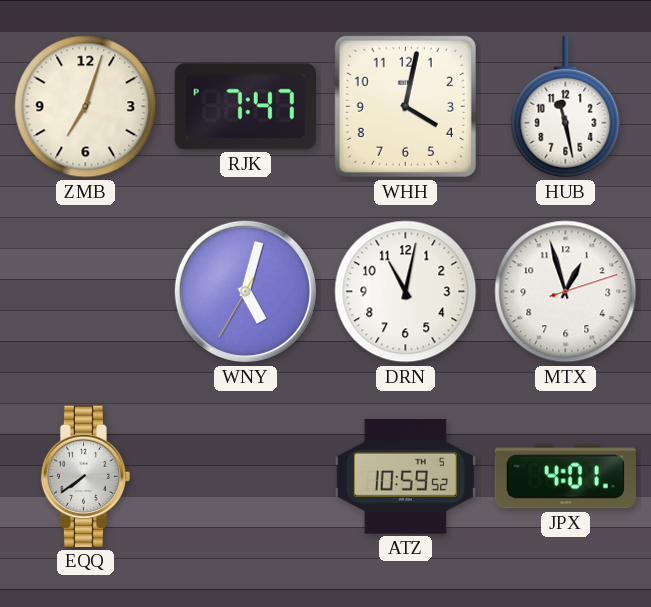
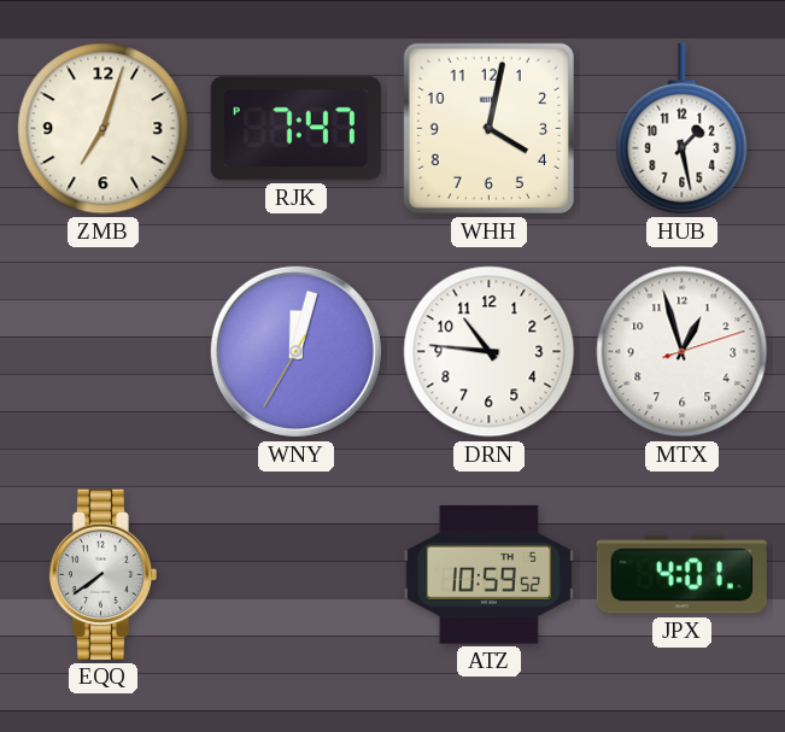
HUB: 11:28 -> 1:28 (683, 129)
WNY: 5:02 -> 12:02 (295, 351)
DRN: 11:02 -> 10:46 (490, 352)
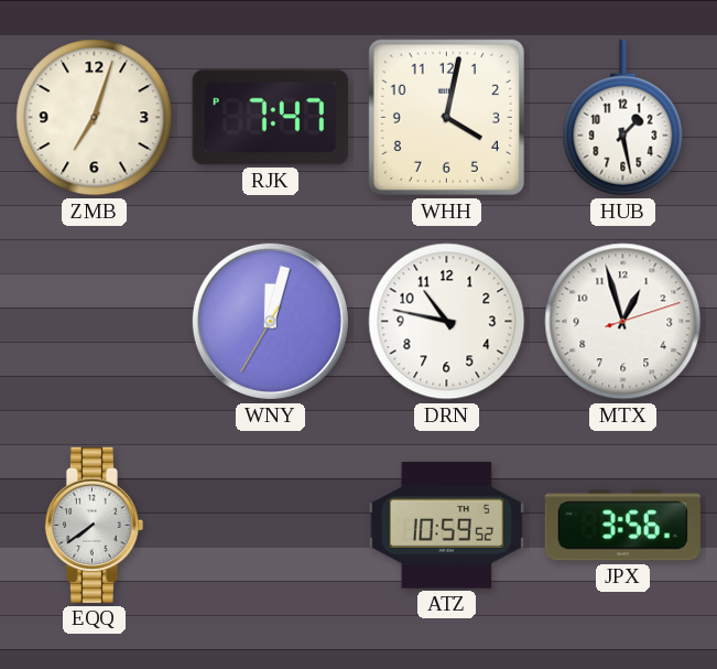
DRN: 10:46 -> 10:47 (447, 322)
JPX: 4:01 -> 3:56 (622, 526)
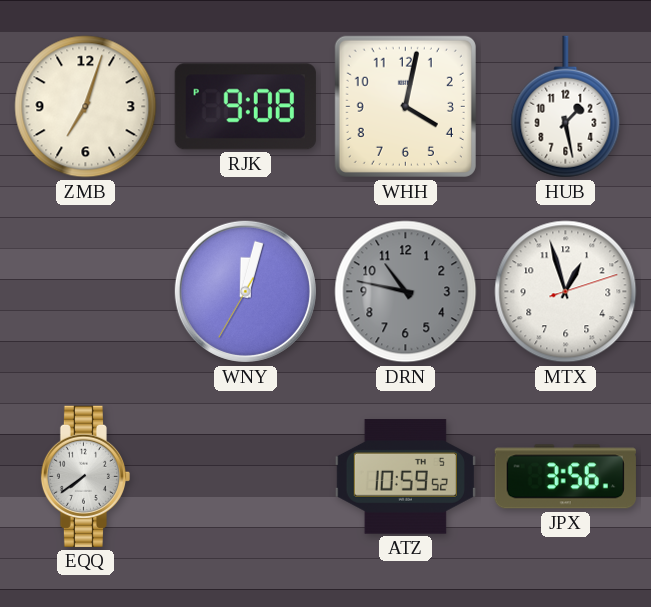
RJK: 7:47 -> 9:08 (245, 107)
DRN dial: white -> grey (406, 292)
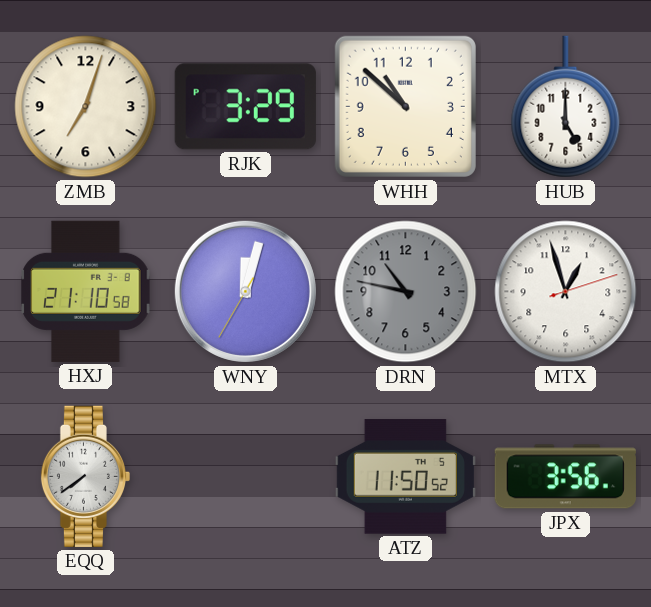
RJK: 9:08 -> 3:29 (245, 107)
WHH: 4:02 -> 10:52 (405, 106)
HUB: 1:28 -> 5:00 (566, 107)
HXJ: none -> 21:10 (86, 291)
ATZ: 10:59 -> 11:50 (405, 477)
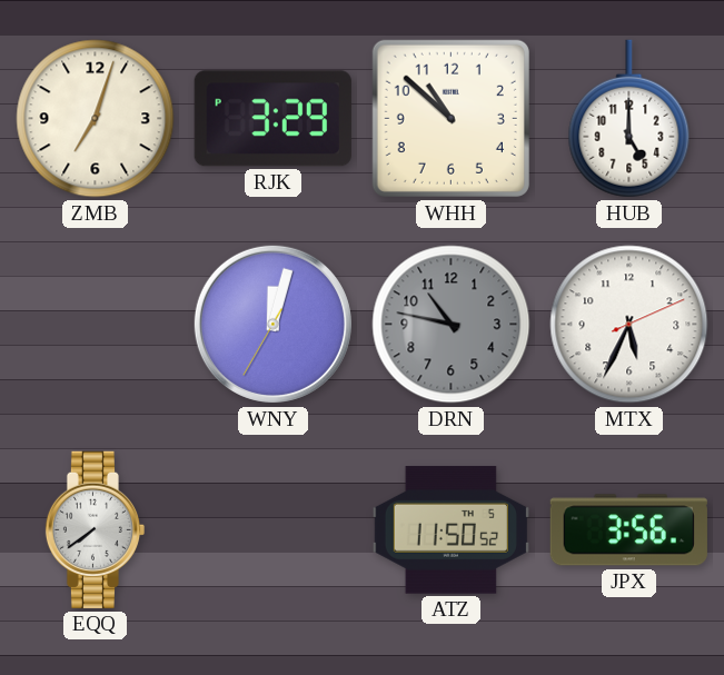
HXJ: 21:10 -> none (86, 291)
MTX: 12:57 -> 5:34 (629, 325)
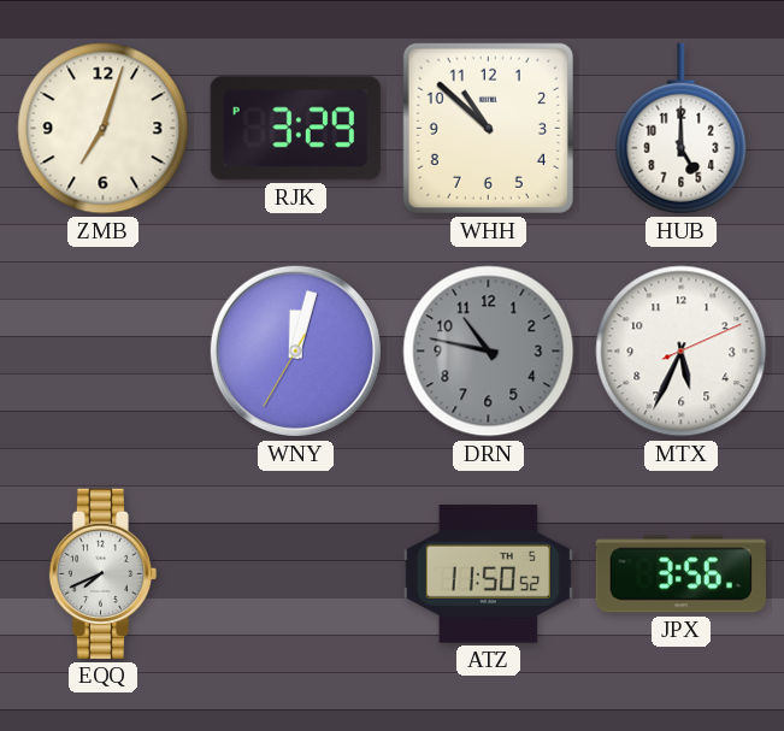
EQQ: 7:39 -> 7:41 (102, 573)
